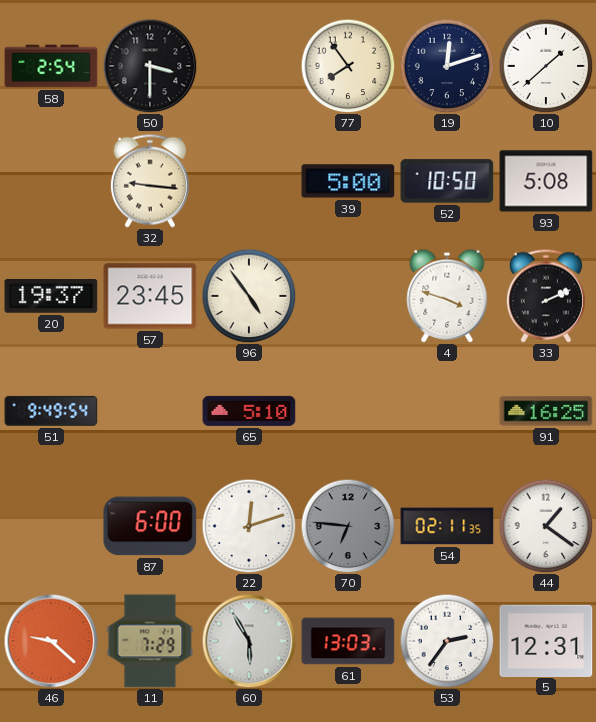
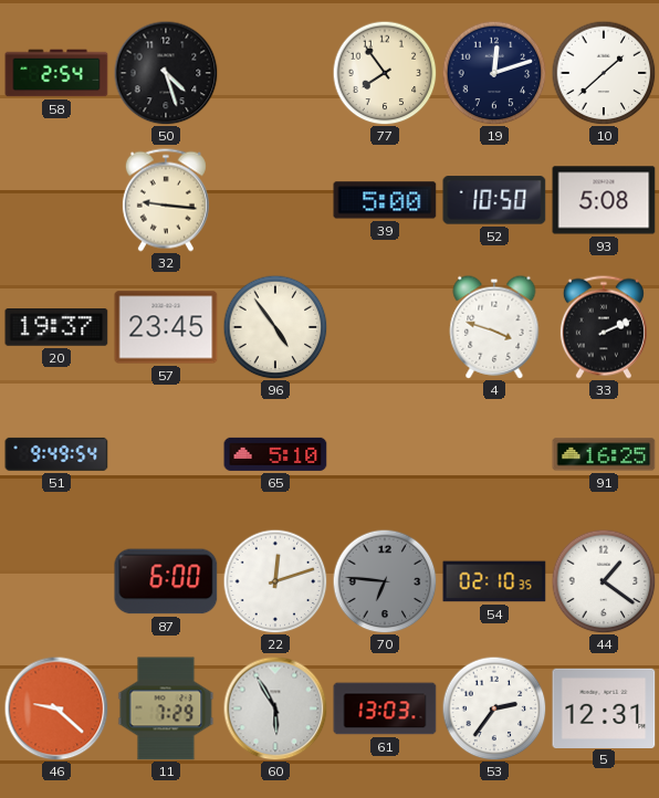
50: 3:30 -> 4:27 (166, 73)
54: 02:11 -> 02:10 (494, 581)
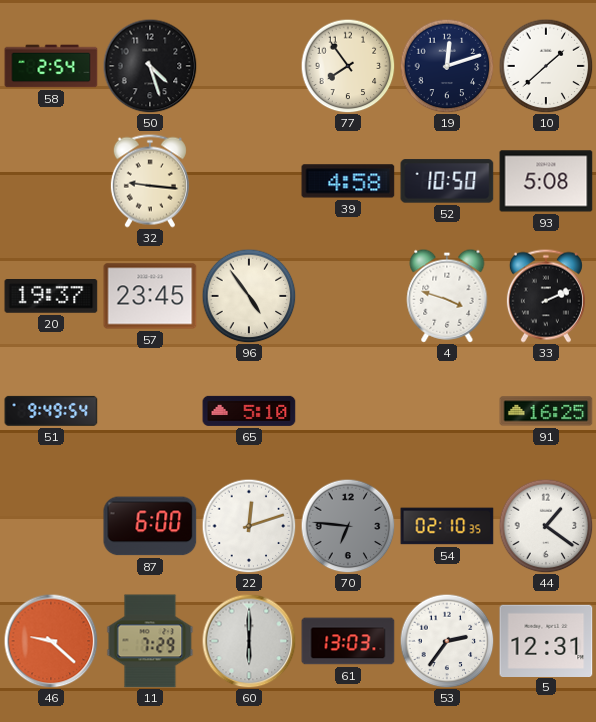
39: 5:00 -> 4:58 (348, 181)
60: 5:55 -> 6:00 (249, 641)
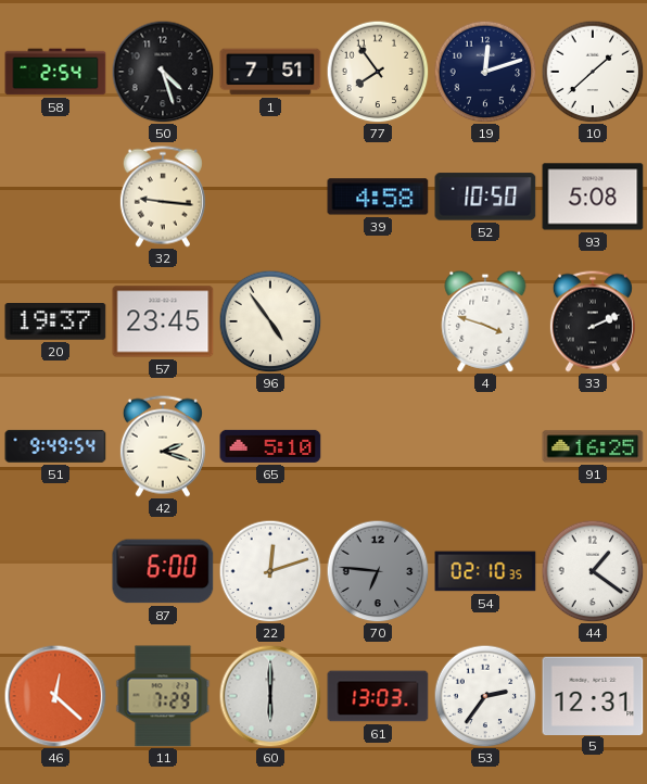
1: none -> 7:51 (270, 72)
42: none -> 2:18 (163, 446)
46: 9:22 -> 12:22 (55, 696)
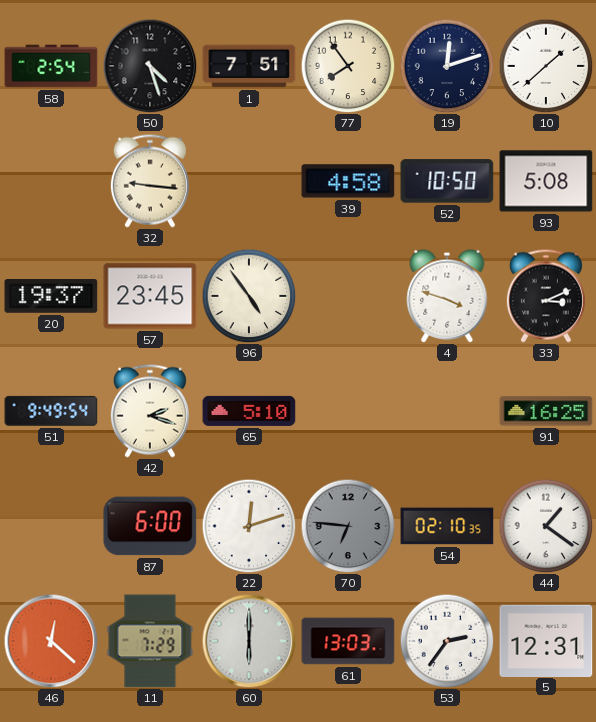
33: 2:11 -> 3:11 (546, 296)
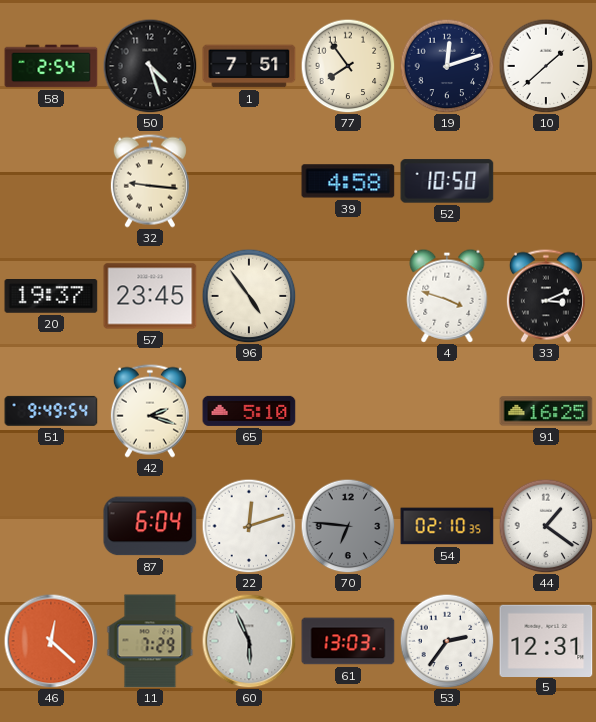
93: 5:08 -> none (546, 181)
87: 6:00 -> 6:04 (150, 526)
60: 6:00 -> 5:56 (249, 641)
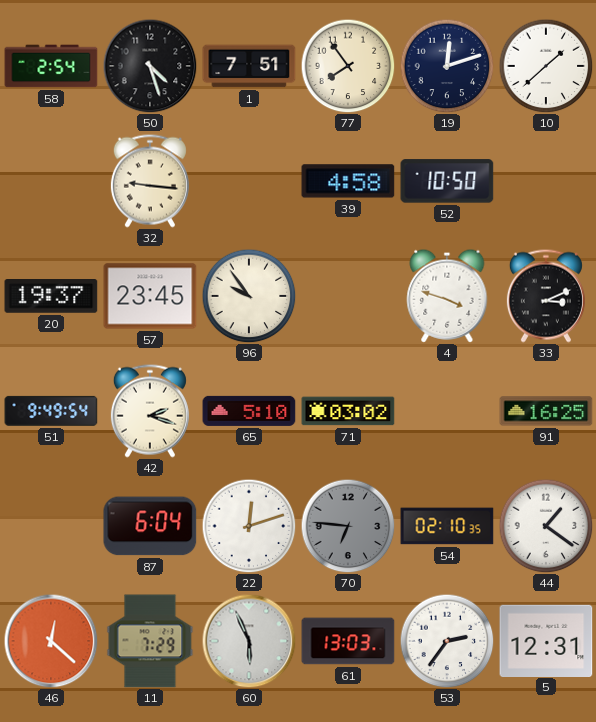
96: 4:54 -> 9:54 (249, 296)
71: none -> 03:02 (348, 411)
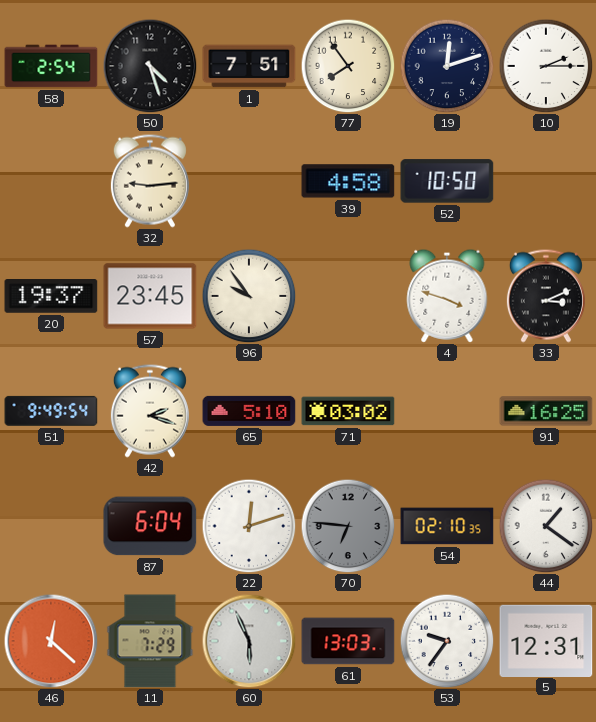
10: 1:38 -> 2:15 (546, 66)
32: 9:16 -> 9:14 (150, 181)
53: 2:36 -> 9:36 (447, 641)
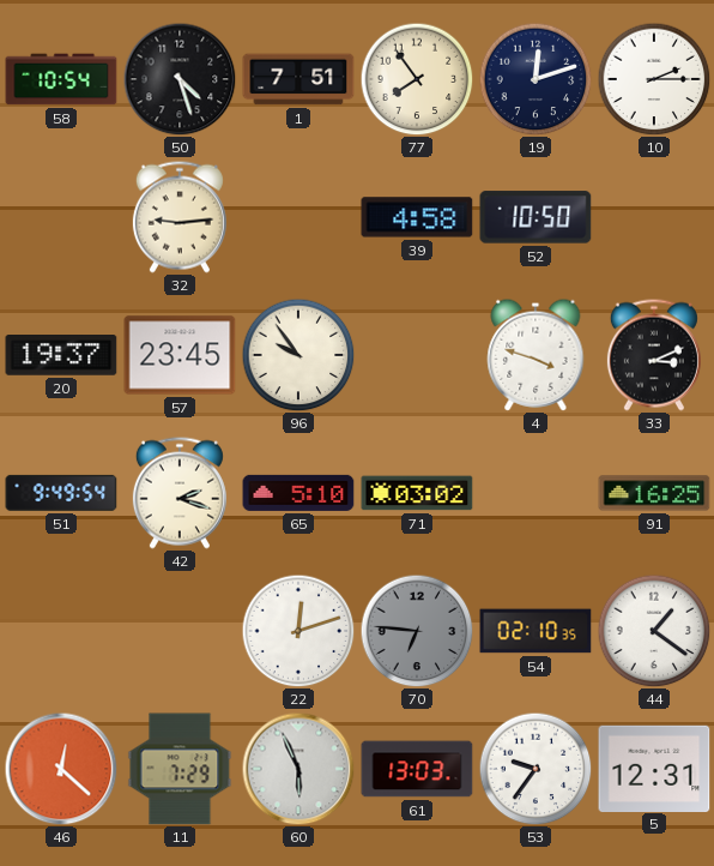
58: 2:54 -> 10:54 (61, 79)
87: 6:04 -> none (150, 526)
